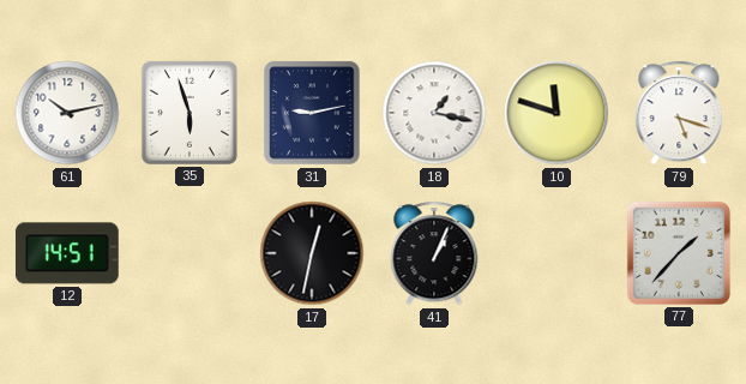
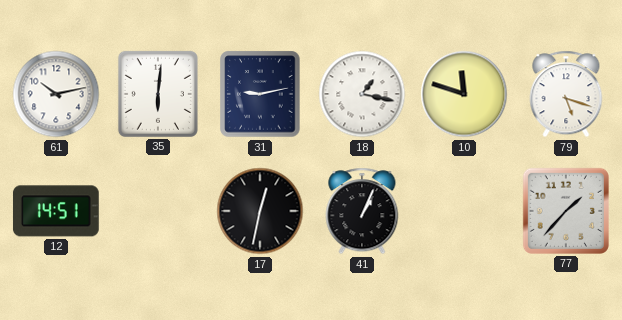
35: 5:57 -> 6:01 (158, 94)
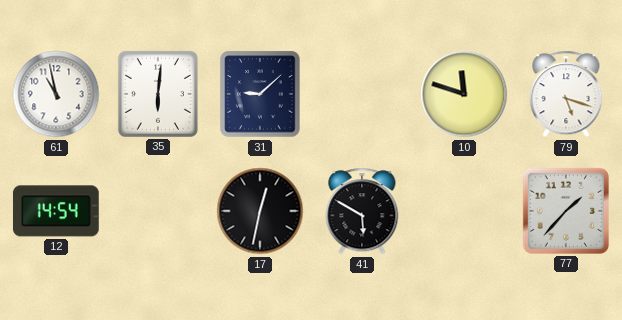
61: 10:13 -> 10:58 (56, 94)
31: 9:13 -> 9:08 (260, 94)
18: 1:17 -> none (362, 94)
12: 14:51 -> 14:54 (56, 211)
41: 1:04 -> 5:50 (362, 211)
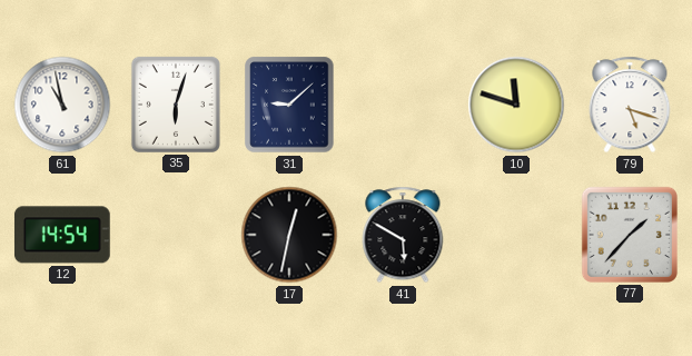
35: 6:01 -> 6:03 (176, 105)
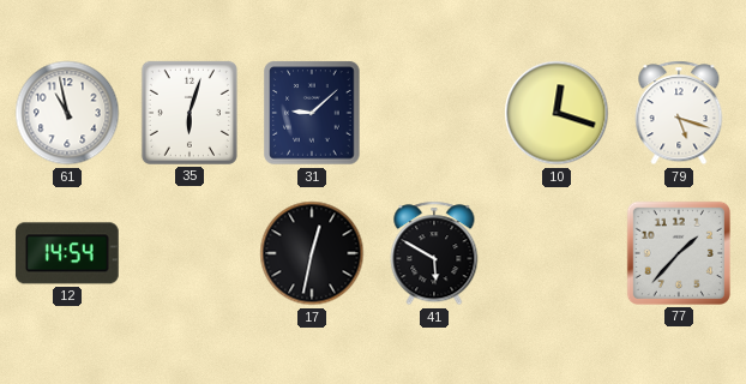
10: 11:48 -> 12:18 (557, 113)
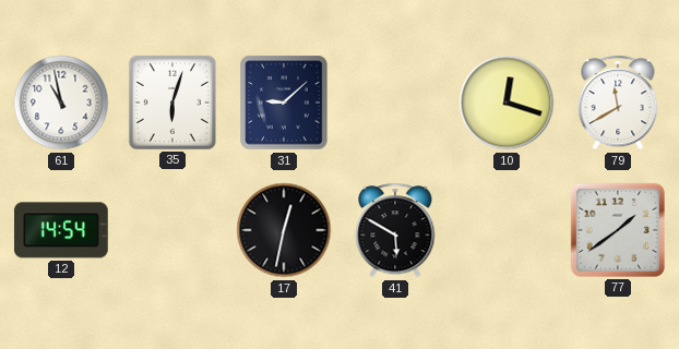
79: 5:18 -> 11:40 (618, 103)
77: 1:37 -> 1:39 (618, 230)
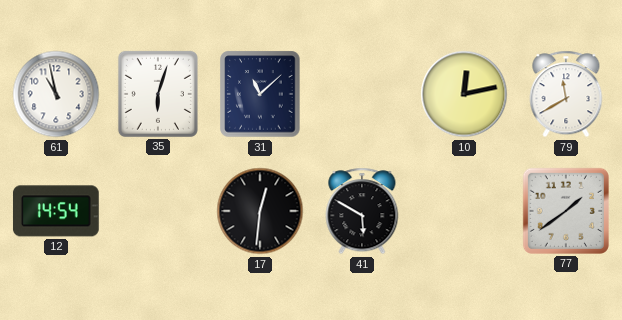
31: 9:08 -> 11:08 (260, 94)
10: 12:18 -> 12:13 (464, 94)
17: 12:32 -> 12:31 (260, 211)
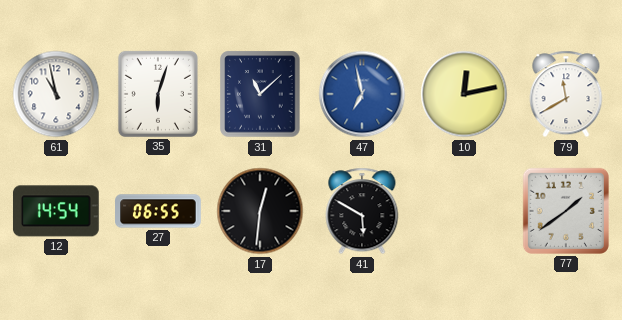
47: none -> 6:58 (362, 94)
27: none -> 06:55 (158, 211)
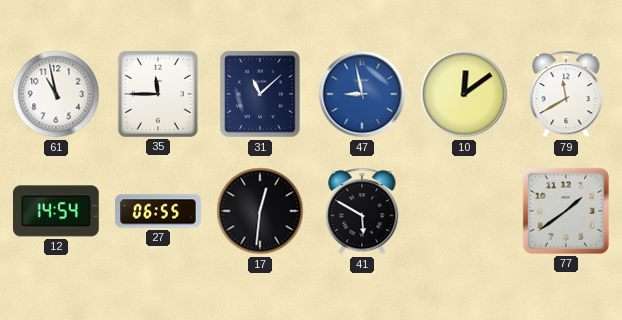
35: 6:03 -> 11:45 (158, 94)
47: 6:58 -> 8:58 (362, 94)
10: 12:13 -> 12:09 (464, 94)
